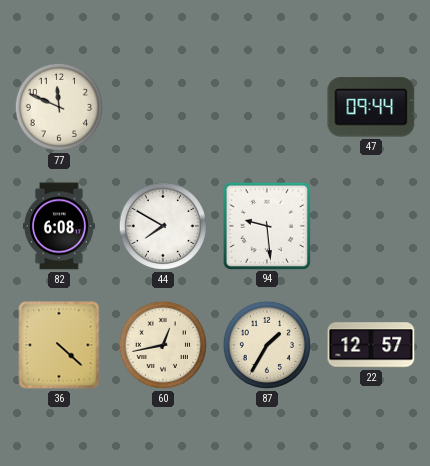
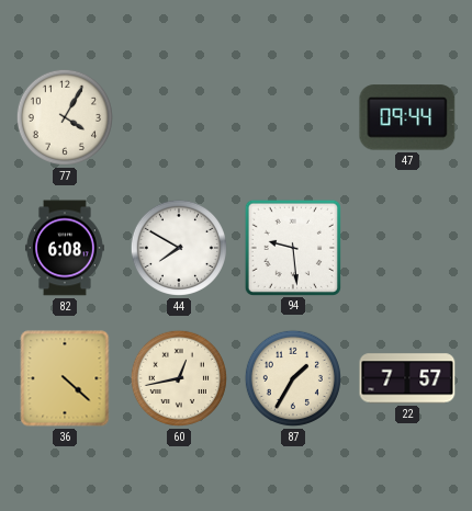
77: 11:49 -> 4:05 (65, 117)
22: 12:57 -> 7:57 (407, 378)
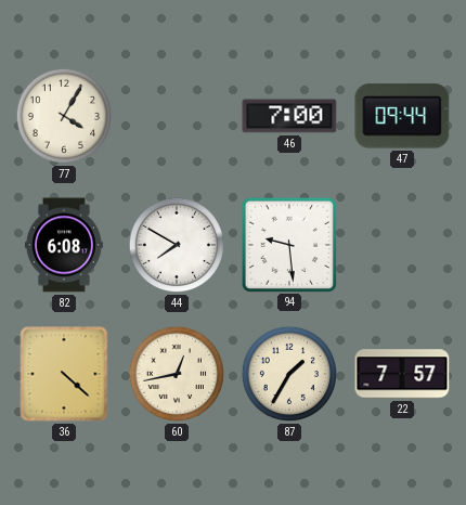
46: none -> 7:00 (289, 116)
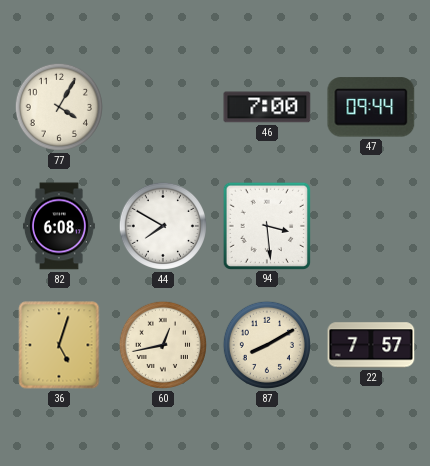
94: 9:29 -> 3:29 (266, 225)
36: 4:22 -> 5:03 (59, 345)
87: 1:35 -> 8:10 (267, 345)
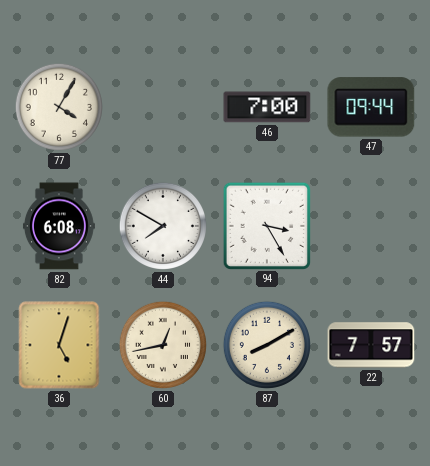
94: 3:29 -> 3:25 (266, 225)
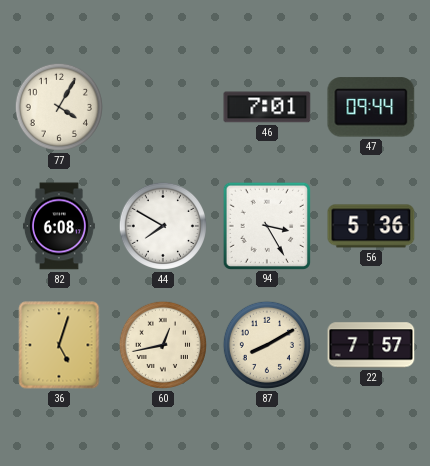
46: 7:00 -> 7:01 (267, 107)
56: none -> 5:36 (371, 226)
